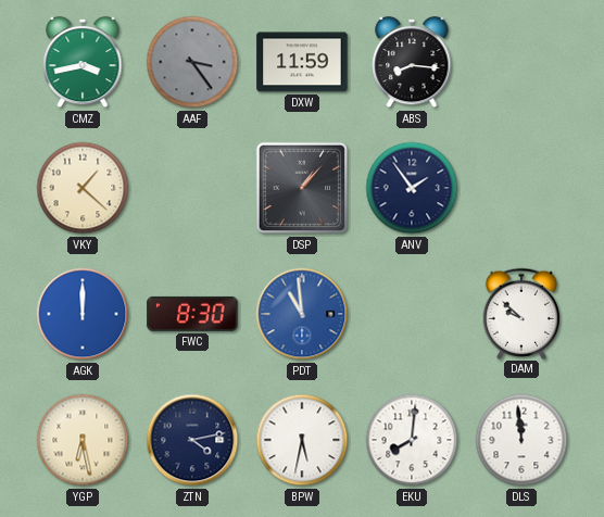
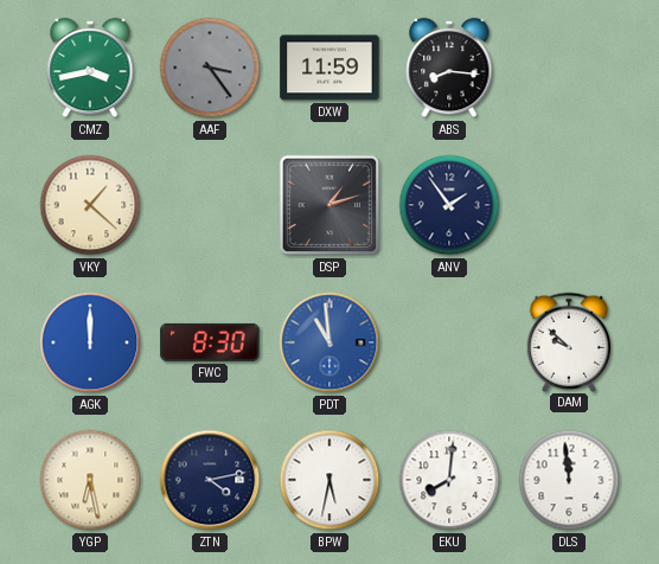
DSP: 1:07 -> 1:12 (329, 205)
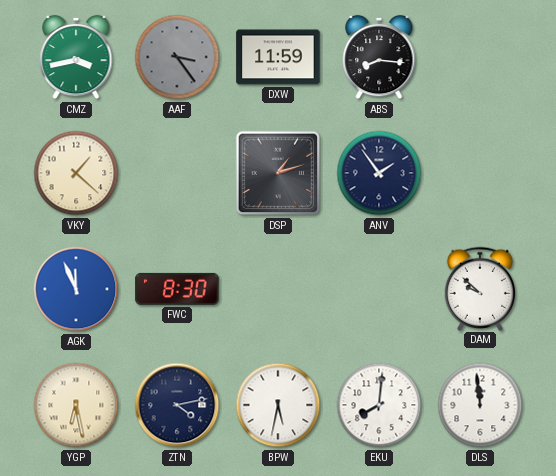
AGK: 12:00 -> 11:56 (76, 289)
PDT: 10:59 -> none (329, 342)
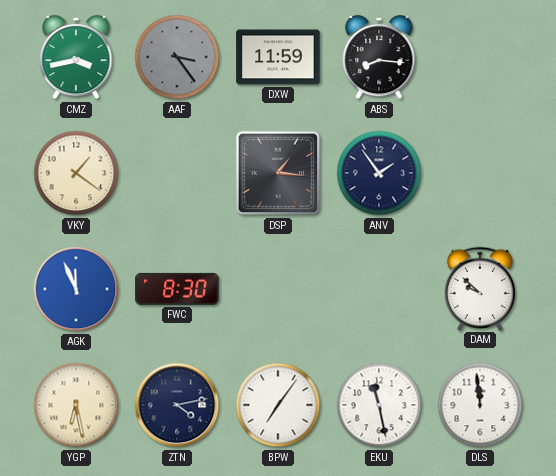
VKY: 1:22 -> 1:21 (76, 173)
DSP: 1:12 -> 1:16 (278, 173)
BPW: 5:32 -> 7:06 (278, 405)
EKU: 8:01 -> 11:28 (379, 405)
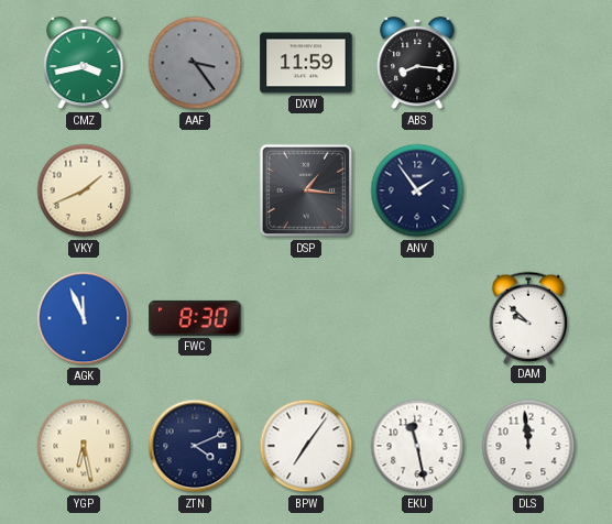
VKY: 1:21 -> 1:41 (84, 190)
ZTN: 4:13 -> 4:11 (195, 446)
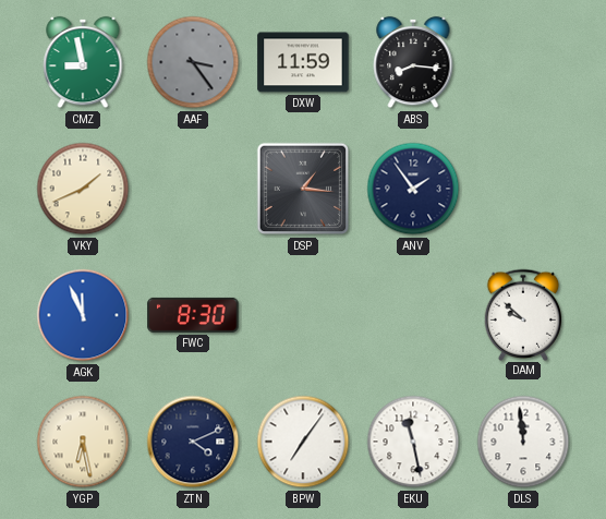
CMZ: 3:43 -> 8:58 (83, 62)
